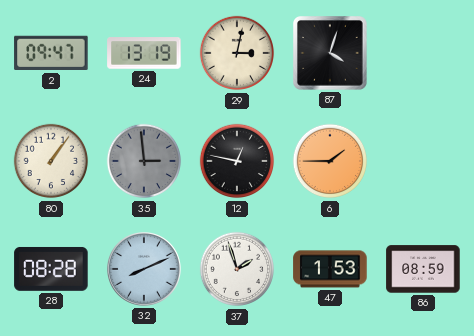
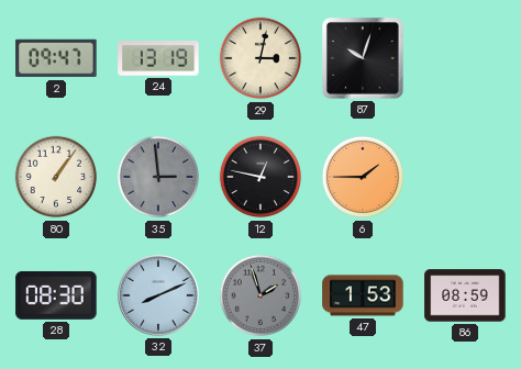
87: 4:03 -> 10:03 (364, 59)
28: 08:28 -> 08:30 (56, 295)
37 dial: white -> grey (260, 295)
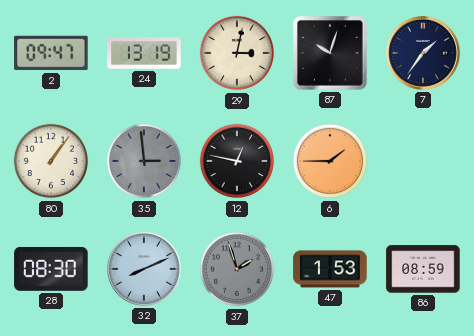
7: none -> 1:36 (424, 54)
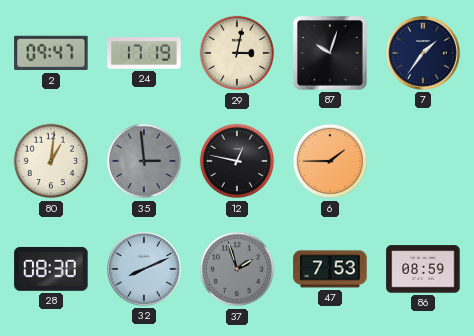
24: 13:19 -> 17:19 (144, 53)
80: 1:06 -> 1:01 (51, 161)
47: 1:53 -> 7:53 (330, 269)
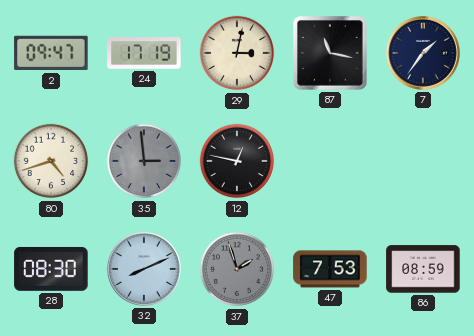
87: 10:03 -> 11:17 (331, 54)
80: 1:01 -> 4:42 (51, 161)
6: 1:45 -> none (330, 161)
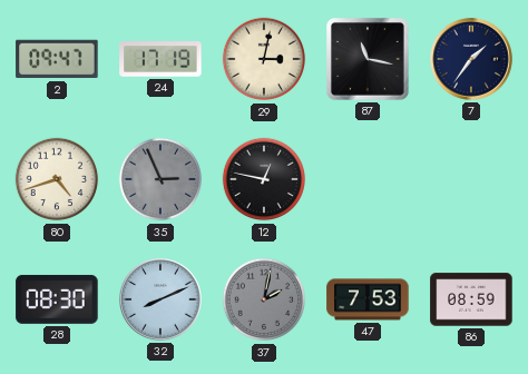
35: 2:59 -> 2:56 (160, 179)
37: 1:57 -> 2:02 (264, 299)
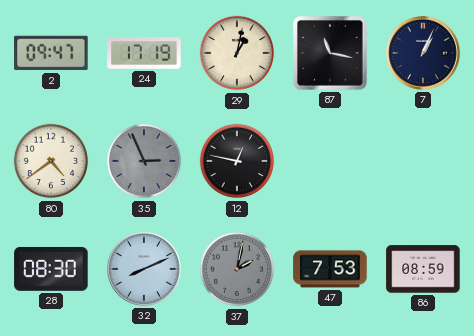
29: 3:02 -> 1:02 (237, 53)
7: 1:36 -> 1:04 (424, 54)
80: 4:42 -> 4:39 (51, 161)
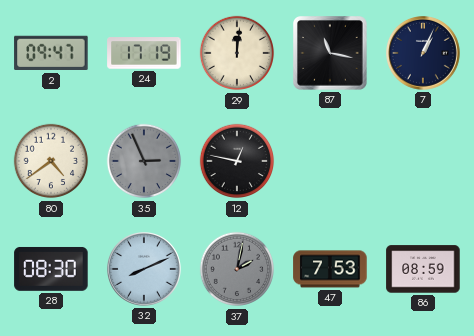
29: 1:02 -> 12:01 (237, 53)
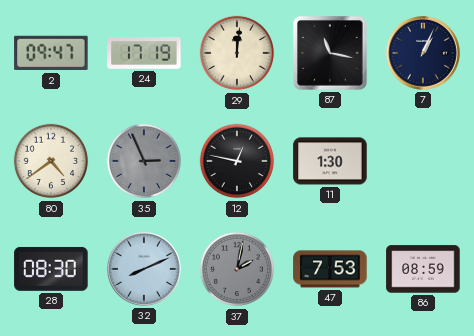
11: none -> 1:30 (330, 161)
